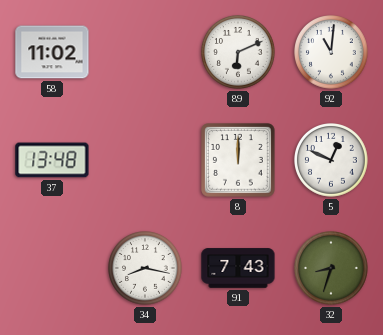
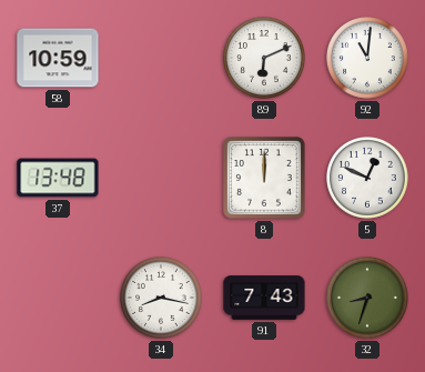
58: 11:02 -> 10:59 (58, 58)
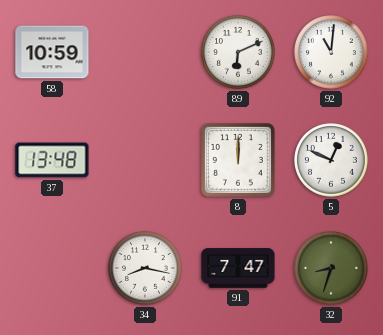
91: 7:43 -> 7:47 (238, 268)
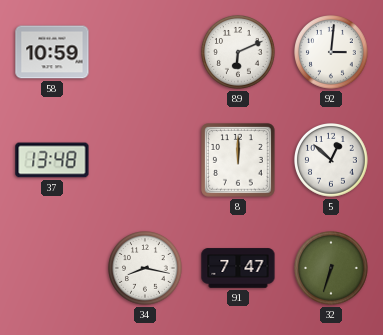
92: 11:01 -> 3:01 (332, 53)
5: 12:49 -> 12:52 (332, 161)
32: 8:33 -> 6:33 (332, 269)
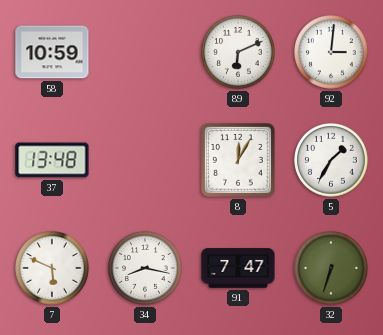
8: 12:00 -> 12:05 (238, 160)
5: 12:52 -> 1:35 (332, 161)
7: none -> 5:49 (53, 269)
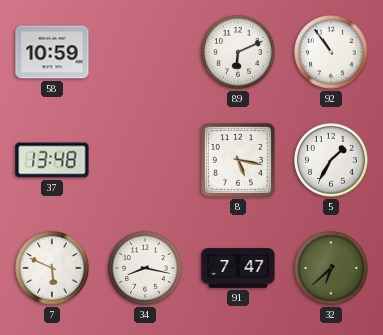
92: 3:01 -> 10:54 (332, 53)
8: 12:05 -> 5:17 (238, 160)
32: 6:33 -> 6:38 (332, 269)
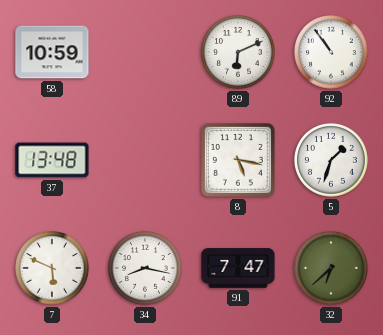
5: 1:35 -> 1:33 (332, 161)
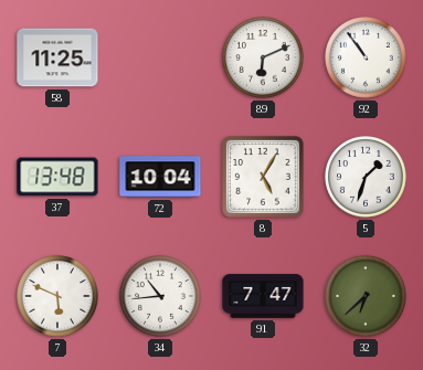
58: 10:59 -> 11:25 (57, 57)
72: none -> 10:04 (160, 177)
8: 5:17 -> 5:05 (263, 177)
34: 8:17 -> 10:44 (161, 297)
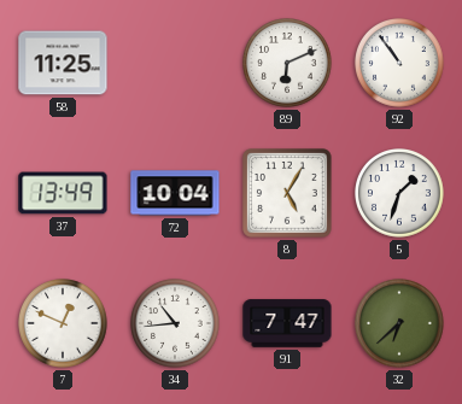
37: 13:48 -> 13:49 (63, 193)
7: 5:49 -> 12:49 (64, 324)
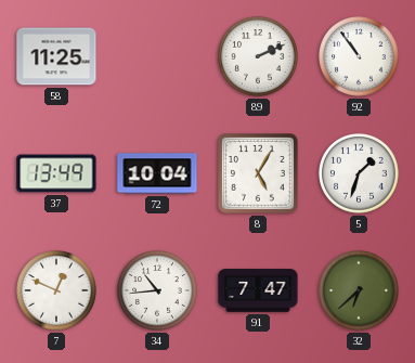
89: 6:11 -> 2:11 (259, 57)
